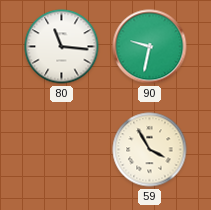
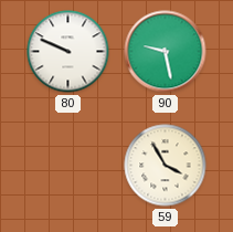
80: 11:16 -> 9:49 (68, 52)
90: 9:32 -> 9:28 (166, 52)
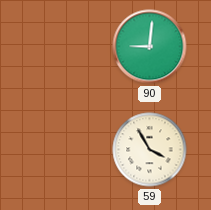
80: 9:49 -> none (68, 52)
90: 9:28 -> 9:01 (150, 47)
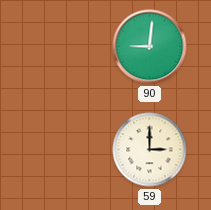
59: 3:55 -> 3:00 (150, 150)
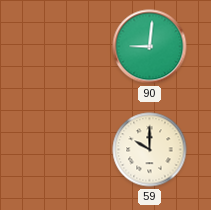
59: 3:00 -> 10:00 (150, 150)
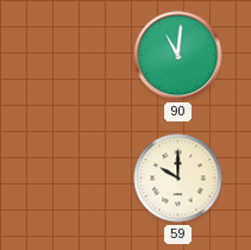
90: 9:01 -> 11:01 (178, 56)
